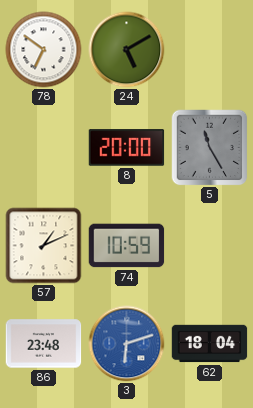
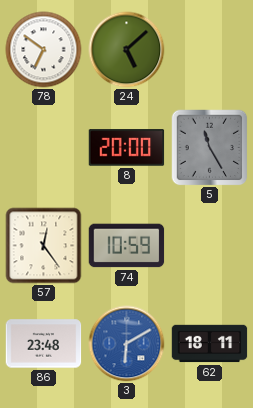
24: 5:10 -> 5:08 (127, 50)
57: 1:11 -> 12:24 (44, 246)
3: 6:12 -> 6:10 (127, 344)
62: 18:04 -> 18:11 (210, 344)
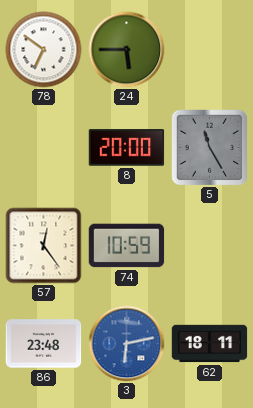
24: 5:08 -> 5:45 (127, 50)
3: 6:10 -> 6:13 (127, 344)
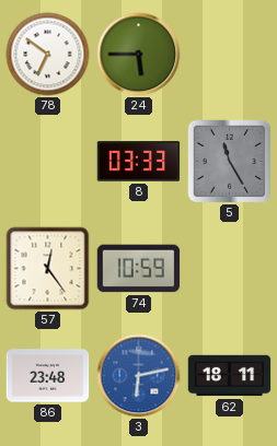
8: 20:00 -> 03:33 (139, 162)
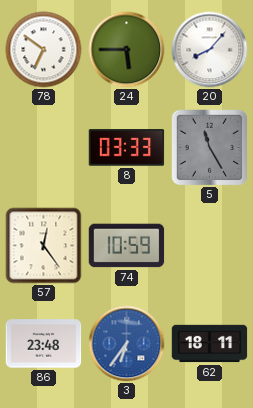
20: none -> 8:07 (210, 50)
3: 6:13 -> 6:36 (127, 344)
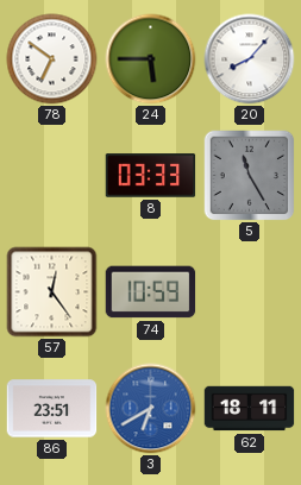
86: 23:48 -> 23:51 (52, 409)
3: 6:36 -> 6:40 (151, 409)
